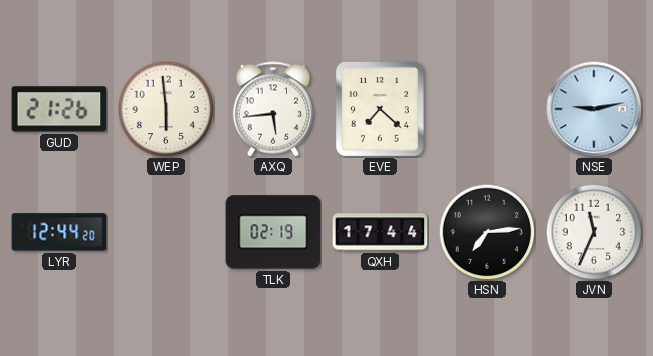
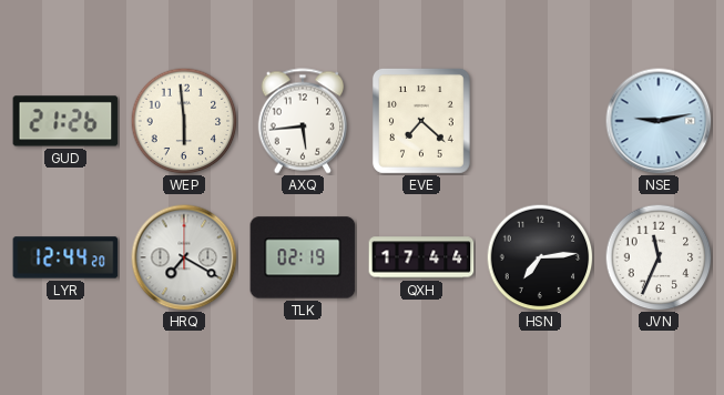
HRQ: none -> 7:20 (184, 257)
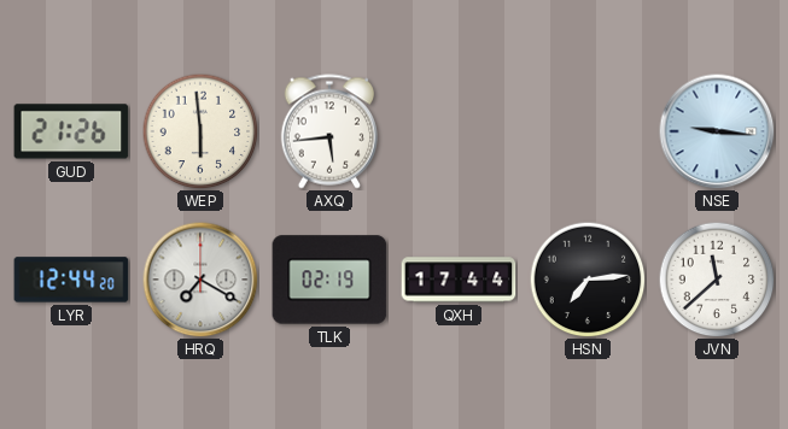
EVE: 7:22 -> none (421, 121)
NSE: 9:13 -> 9:16 (717, 131)
JVN: 11:34 -> 11:38 (717, 280)
